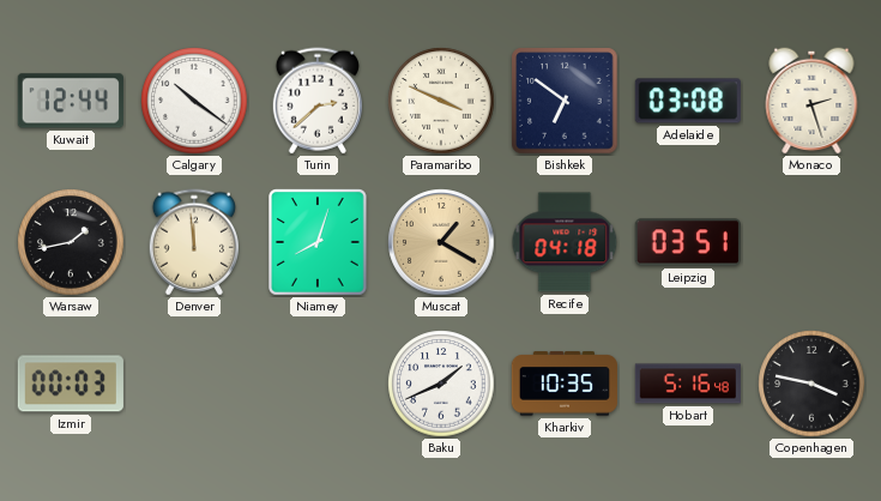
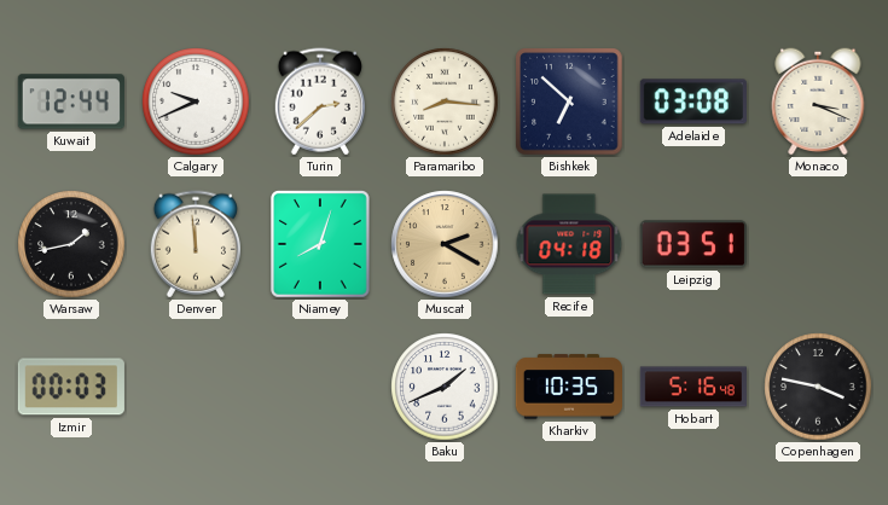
Calgary: 10:21 -> 9:41 (196, 101)
Paramaribo: 3:49 -> 8:16 (445, 101)
Bishkek: 6:51 -> 6:52 (569, 101)
Monaco: 2:27 -> 3:19 (818, 101)
Muscat: 1:20 -> 2:20 (445, 244)
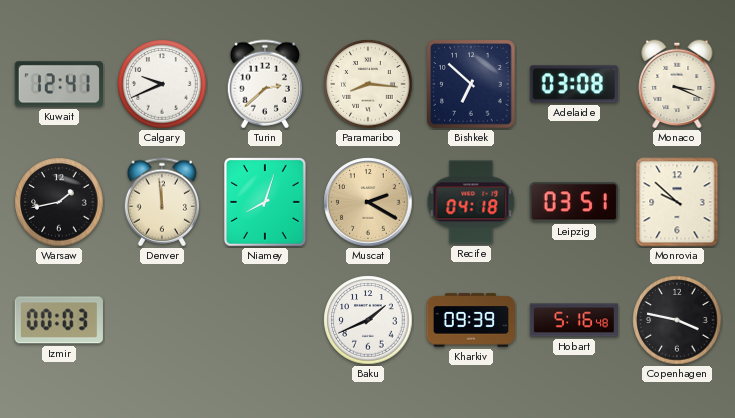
Kuwait: 12:44 -> 12:41 (59, 84)
Monrovia: none -> 9:52 (677, 202)
Kharkiv: 10:35 -> 09:39 (470, 320)
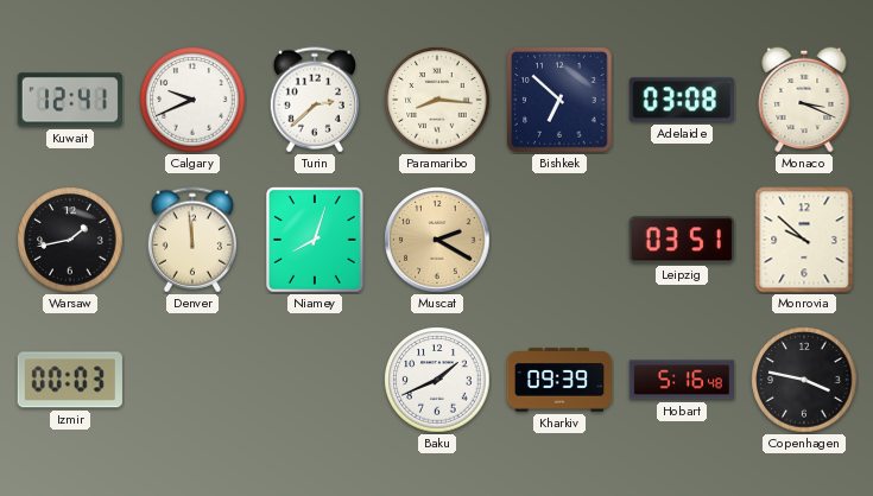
Recife: 04:18 -> none (471, 202)
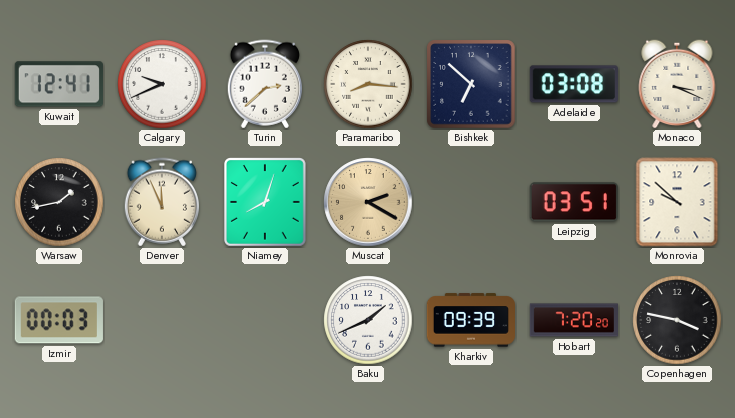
Denver: 11:59 -> 11:56 (161, 202)
Hobart: 5:16 -> 7:20 (573, 320)
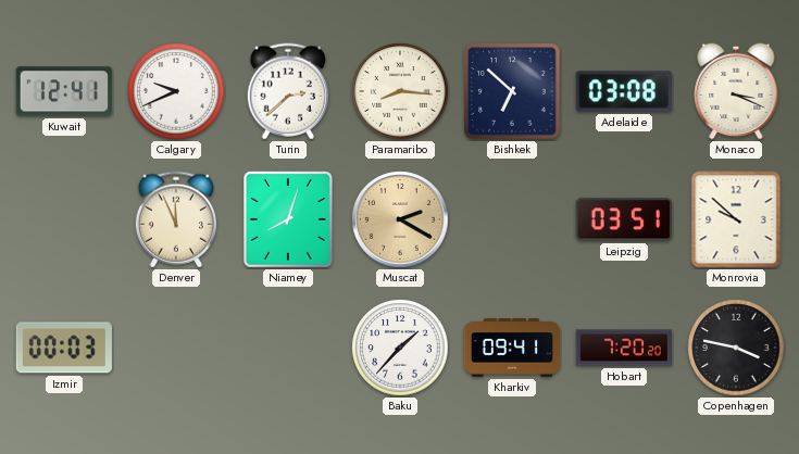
Warsaw: 1:43 -> none (59, 202)
Baku: 1:41 -> 1:37 (400, 348)
Kharkiv: 09:39 -> 09:41 (511, 348)
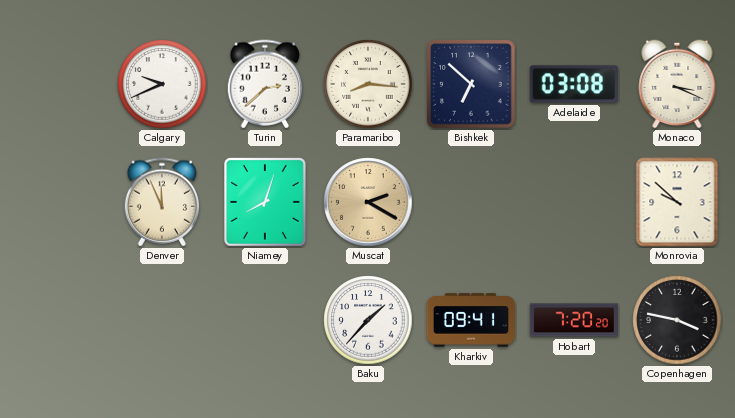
Kuwait: 12:41 -> none (64, 91)
Leipzig: 03:51 -> none (624, 219)
Izmir: 00:03 -> none (64, 348)
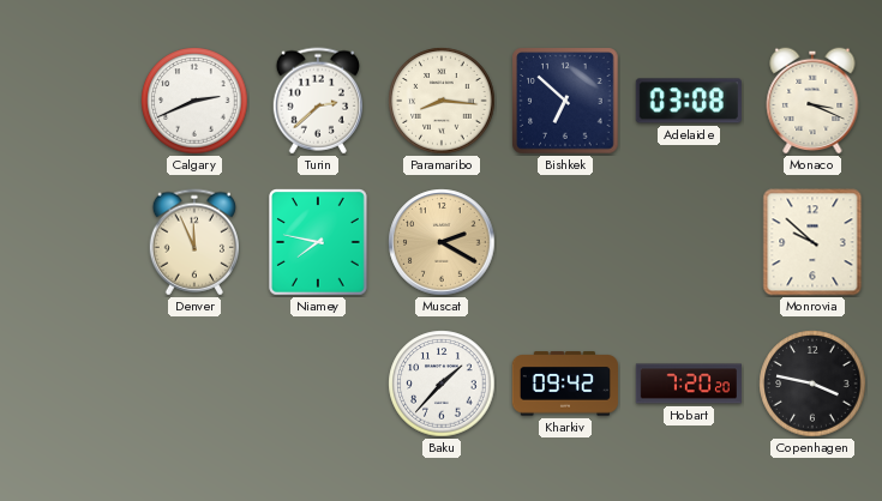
Calgary: 9:41 -> 2:41 (194, 101)
Niamey: 8:03 -> 7:47 (319, 243)
Kharkiv: 09:41 -> 09:42 (564, 384)
